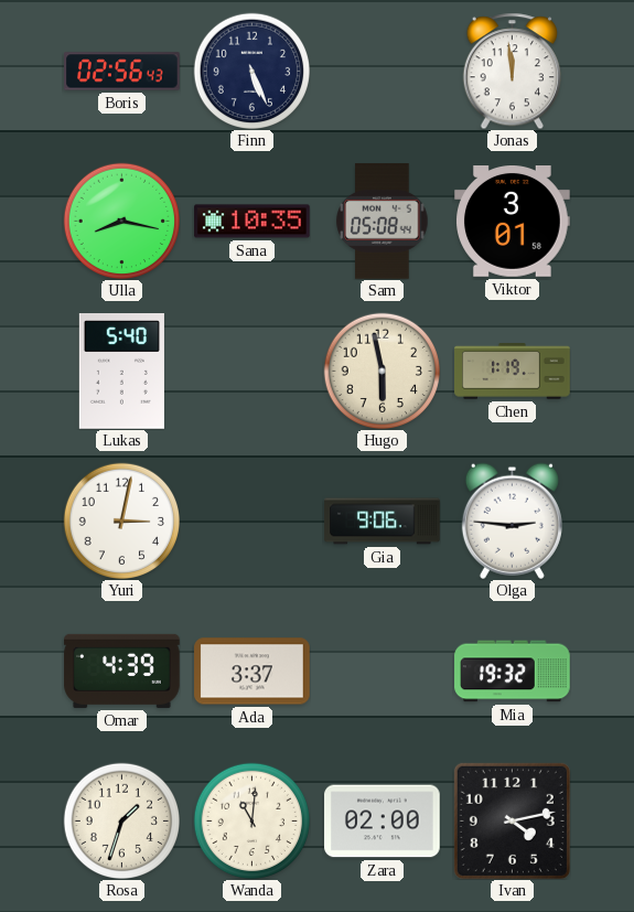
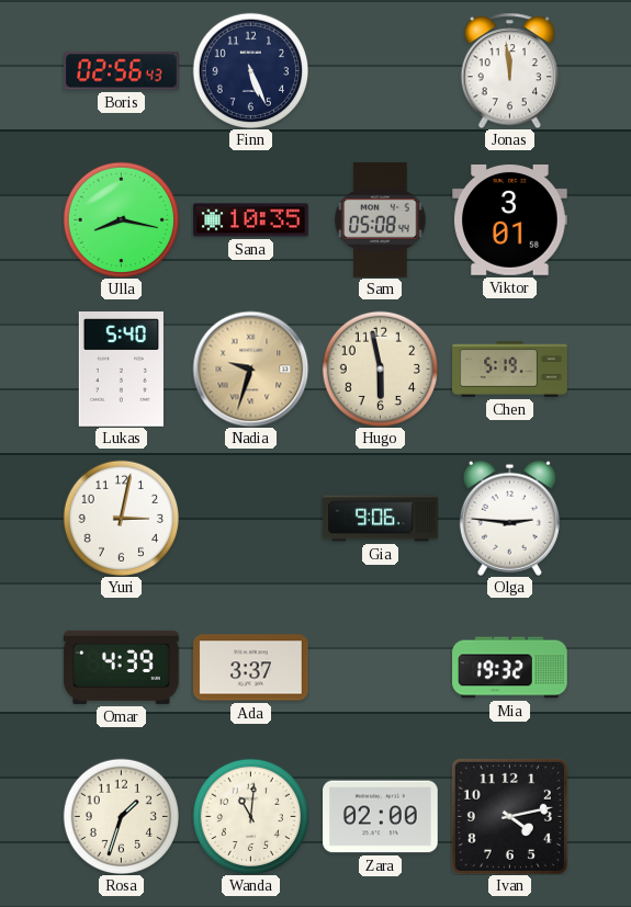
Nadia: none -> 9:33 (250, 369)
Chen: 1:19 -> 5:19 (510, 370)
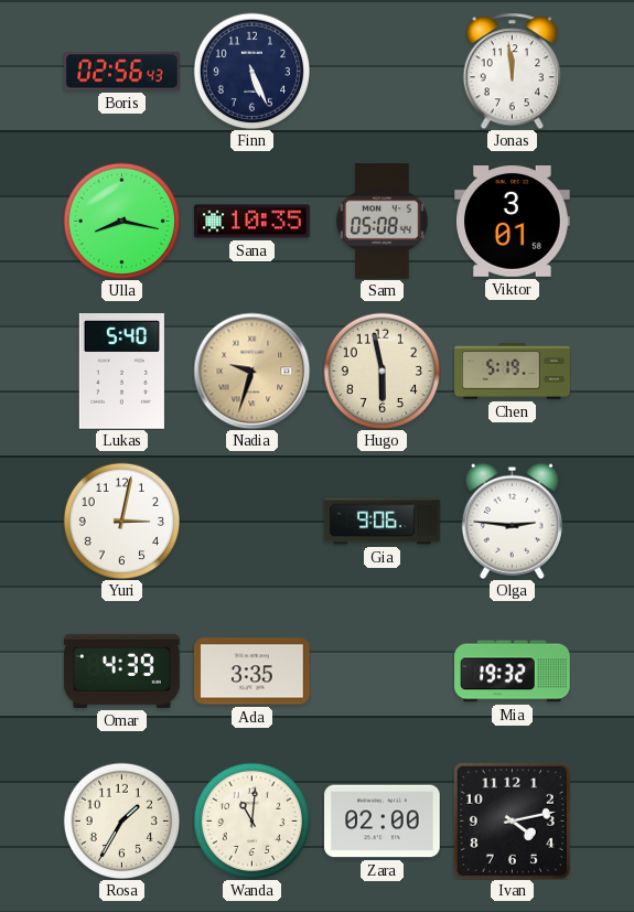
Ada: 3:37 -> 3:35 (252, 672)
Rosa: 1:33 -> 1:35 (121, 820)
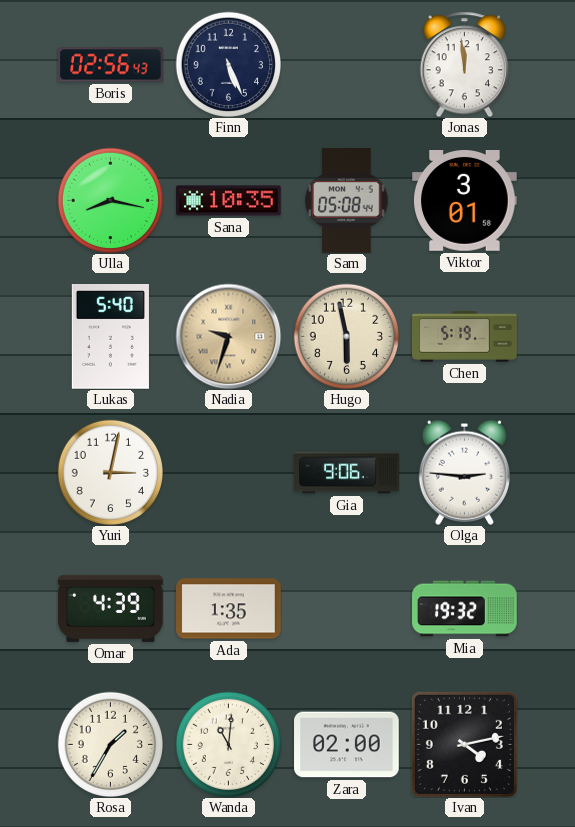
Ada: 3:35 -> 1:35 (229, 609)
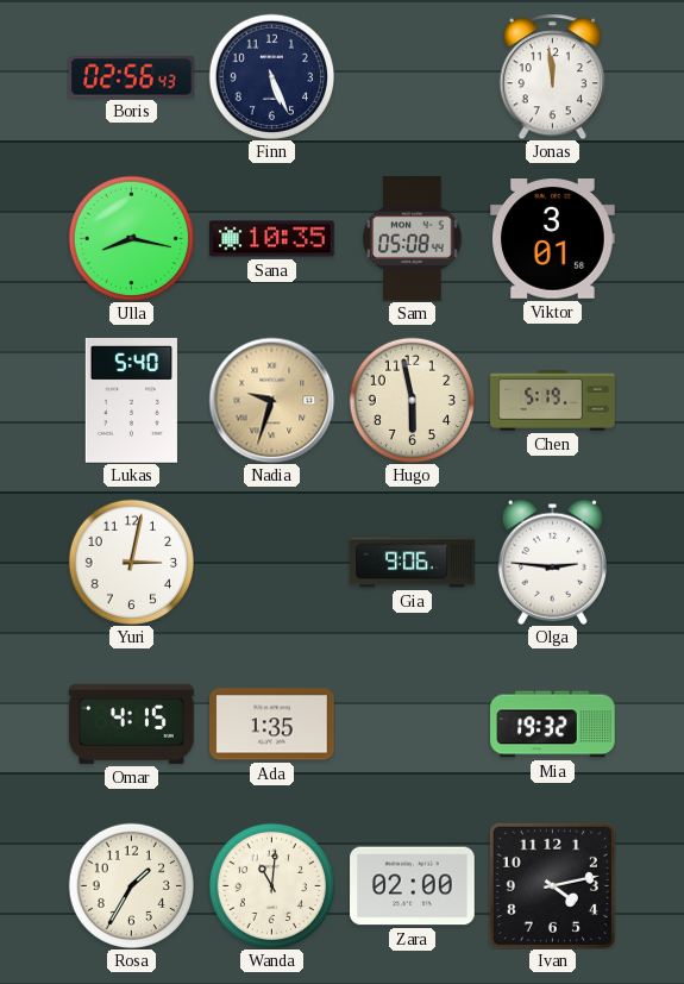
Omar: 4:39 -> 4:15 (132, 723)
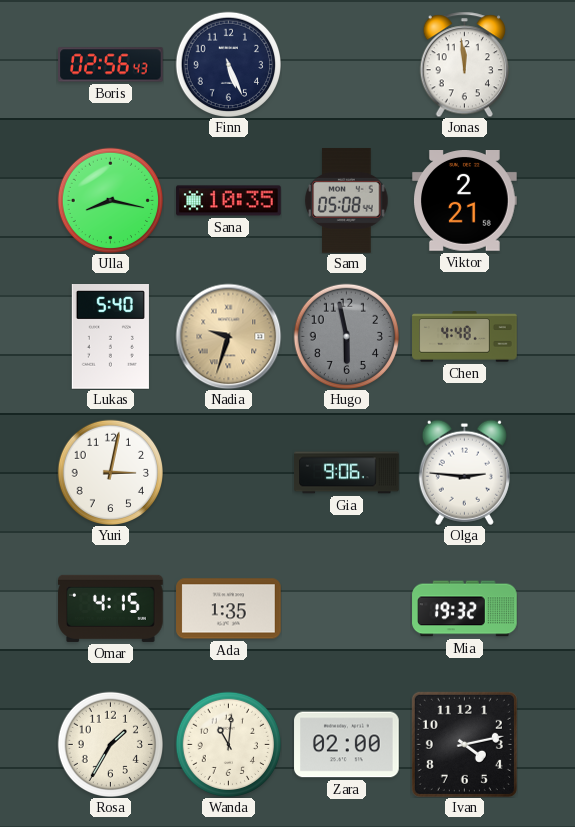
Viktor: 3:01 -> 2:21 (465, 201)
Hugo dial: cream -> grey (346, 336)
Chen: 5:19 -> 4:48 (465, 337)
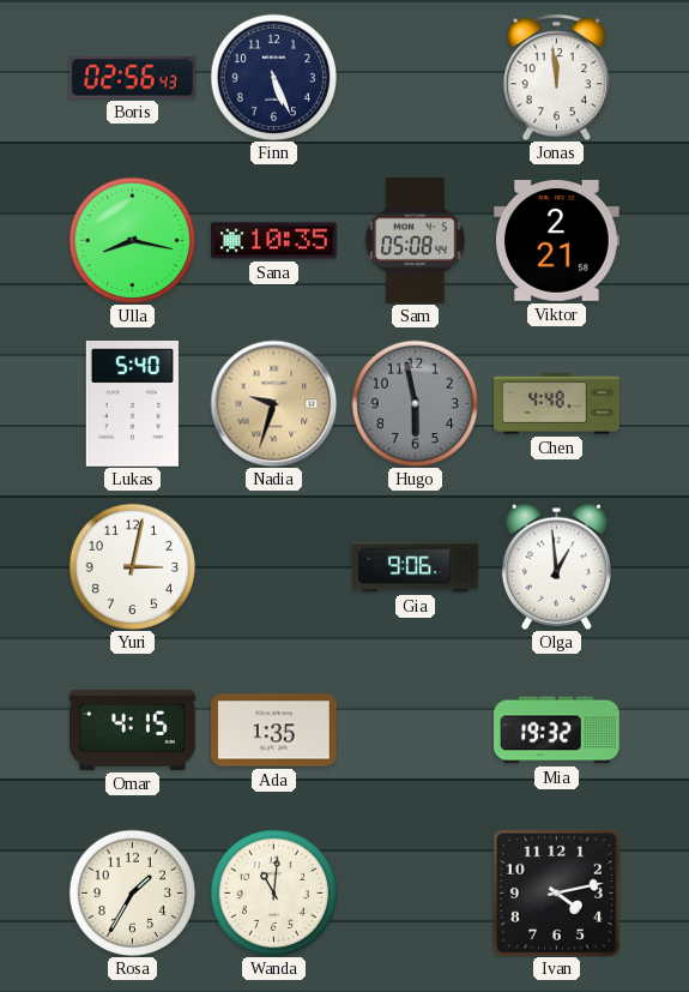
Olga: 2:46 -> 12:59 (556, 566)
Zara: 02:00 -> none (347, 745)
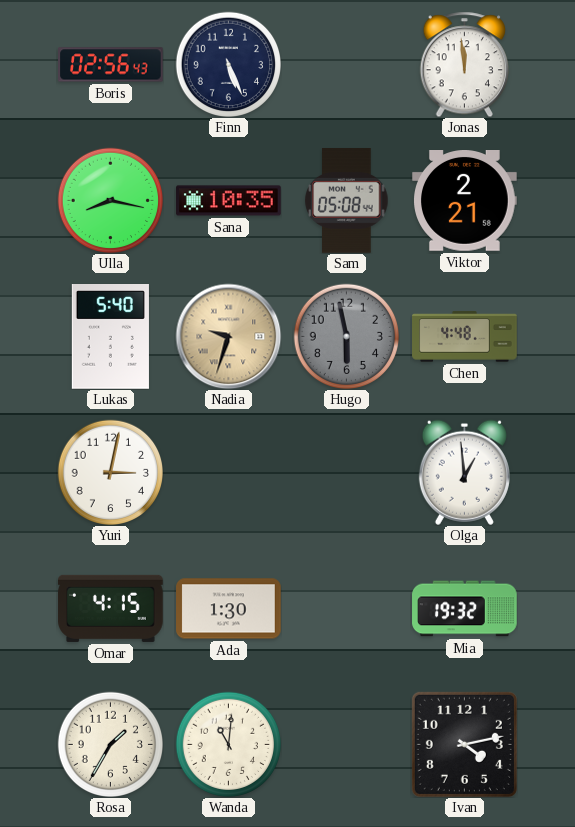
Gia: 9:06 -> none (416, 567)
Ada: 1:35 -> 1:30 (229, 609)
